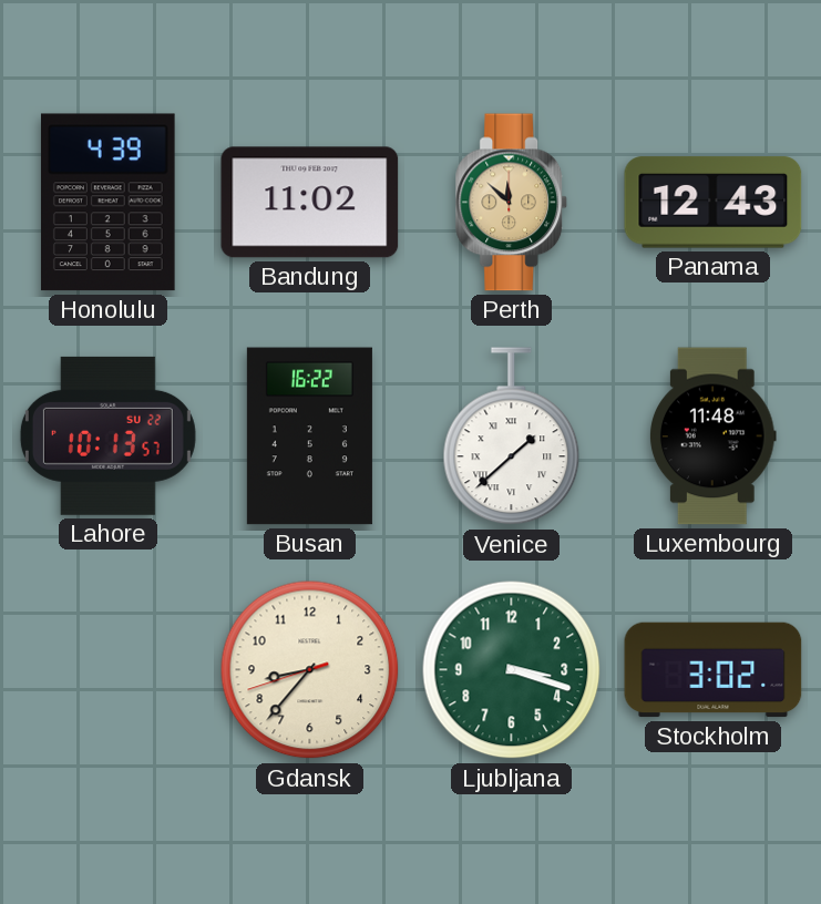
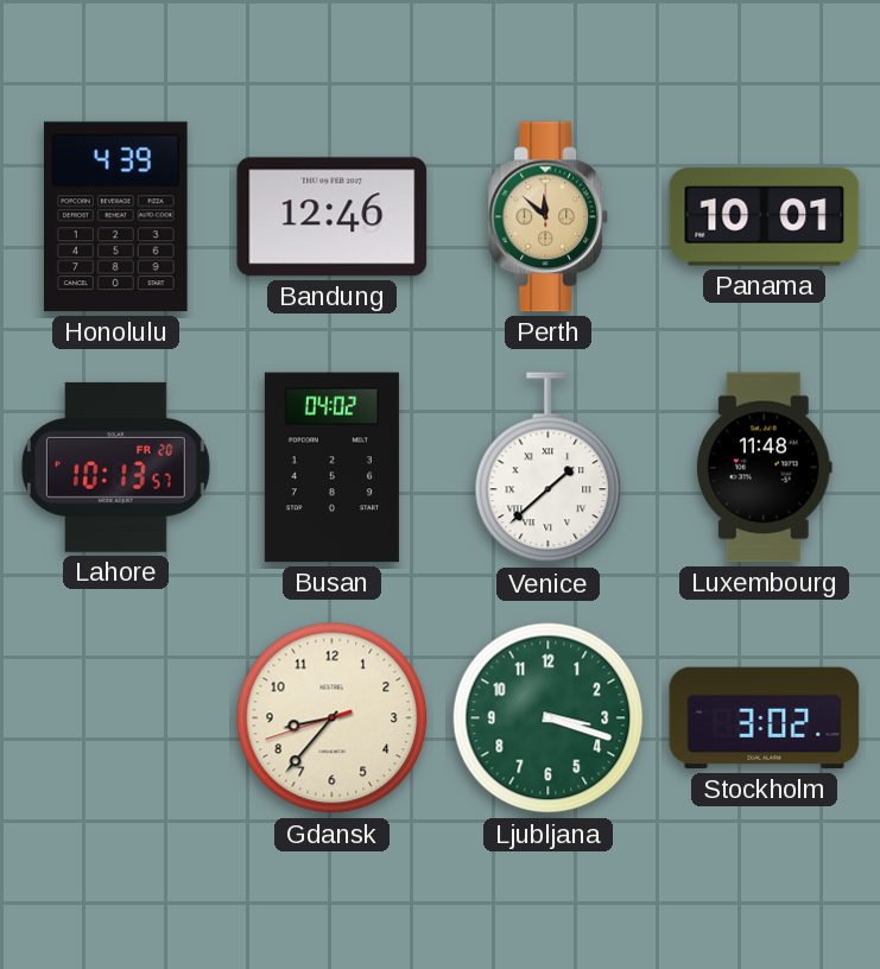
Bandung: 11:02 -> 12:46 (333, 217)
Panama: 12:43 -> 10:01 (765, 217)
Lahore date: SU 22 -> FR 20 (115, 467)
Busan: 16:22 -> 04:02 (331, 468)
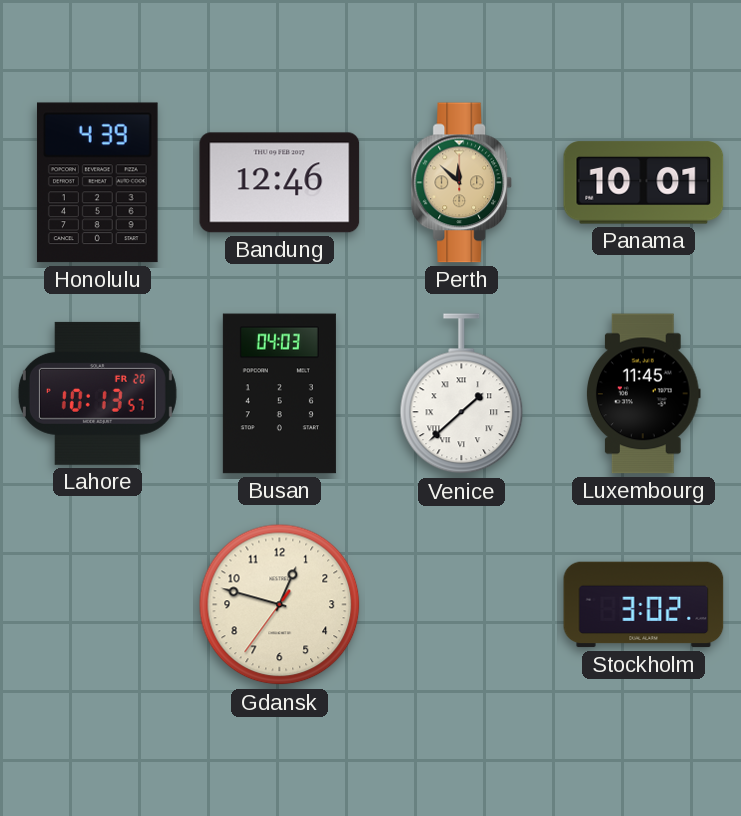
Busan: 04:02 -> 04:03 (279, 394)
Luxembourg: 11:48 -> 11:45 (643, 394)
Gdansk: 8:36 -> 12:47 (280, 605)
Ljubljana: 3:18 -> none (549, 718)
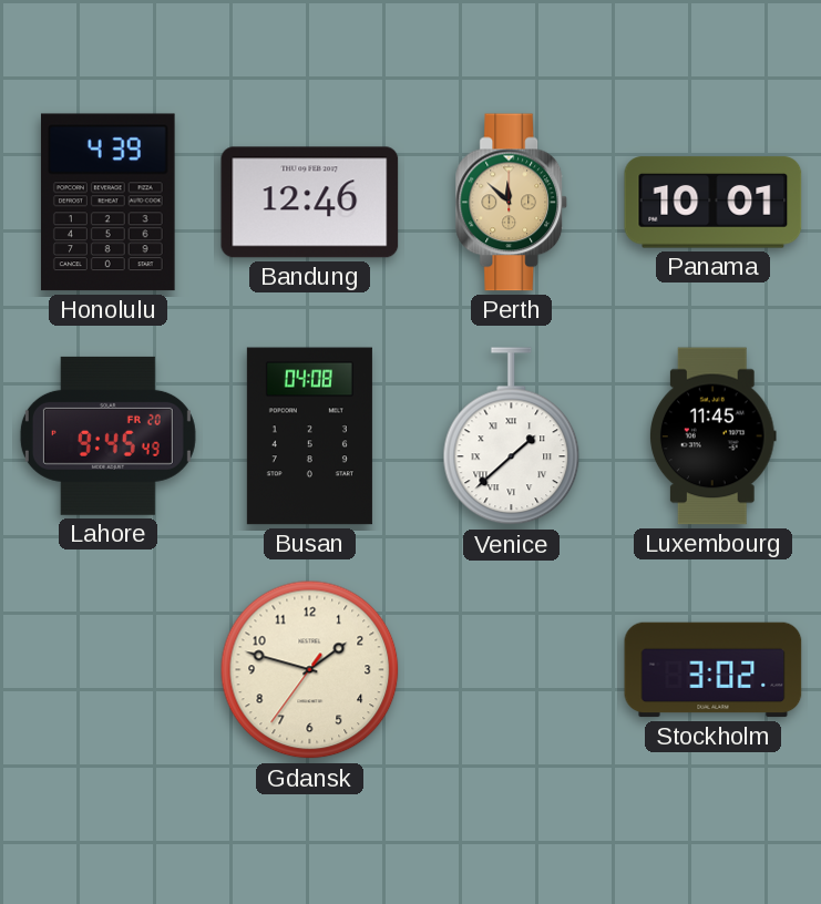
Lahore: 10:13 -> 9:45 (107, 435)
Busan: 04:03 -> 04:08 (309, 436)
Gdansk: 12:47 -> 1:47 (310, 670)
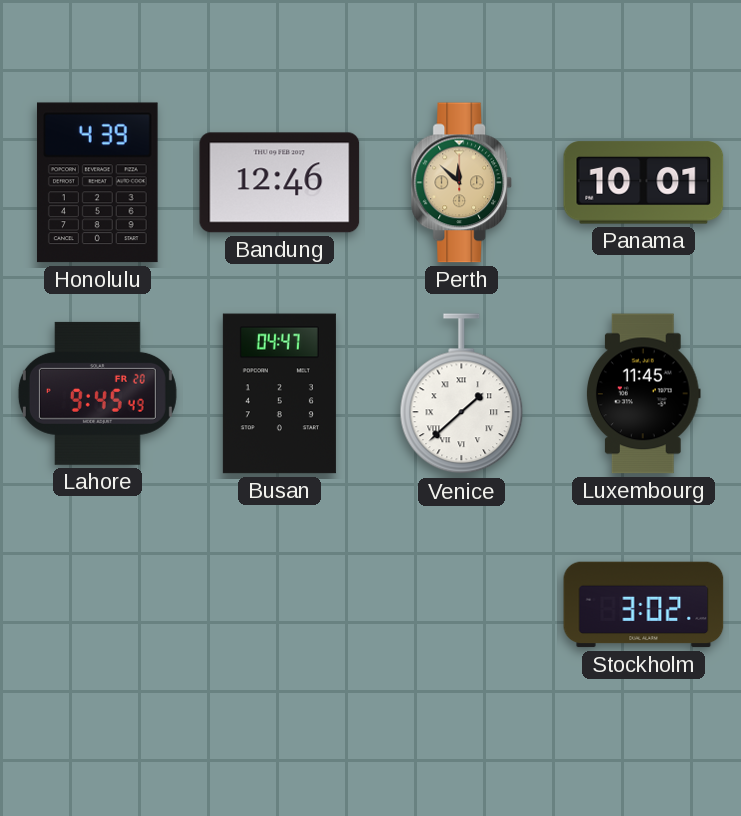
Busan: 04:08 -> 04:47 (279, 394)
Gdansk: 1:47 -> none (310, 670)
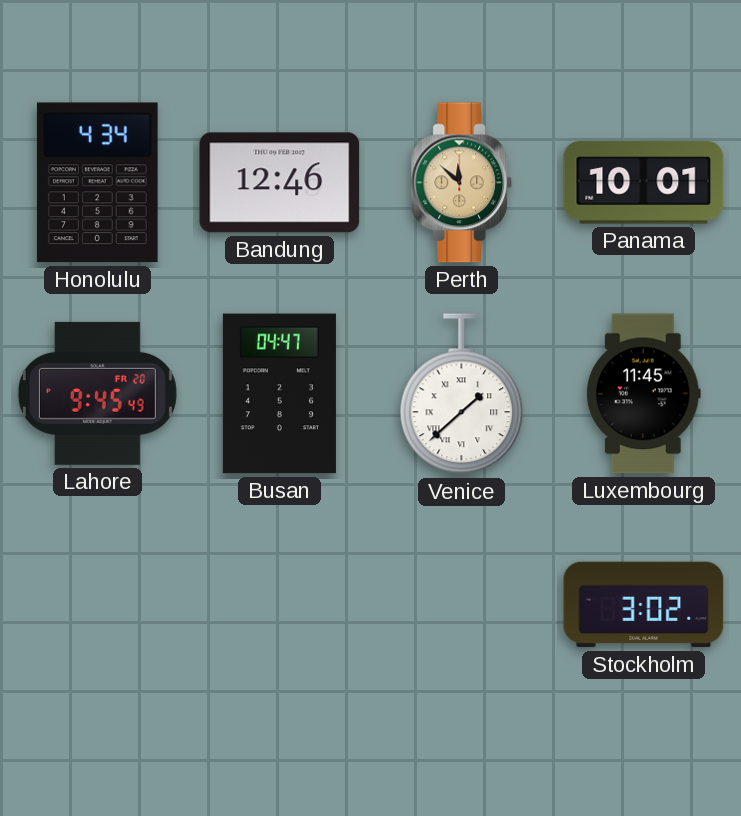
Honolulu: 4:39 -> 4:34 (97, 183)
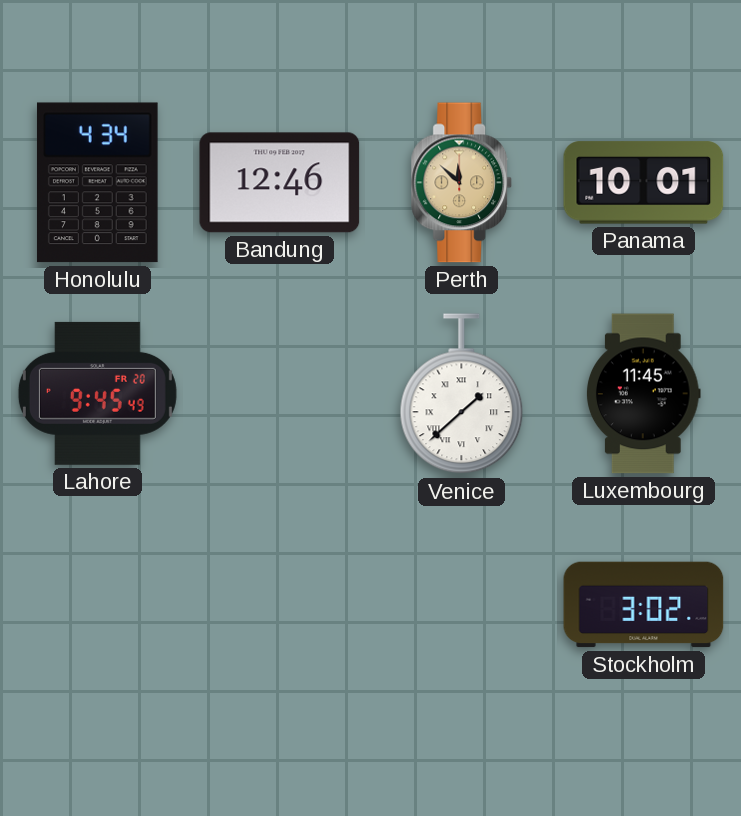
Busan: 04:47 -> none (279, 394)
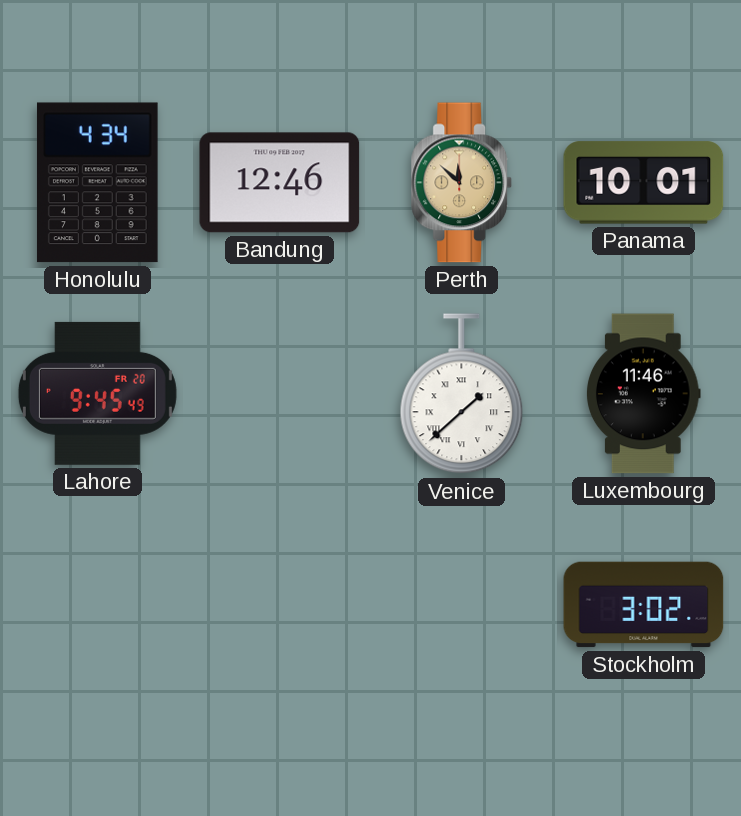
Luxembourg: 11:45 -> 11:46 (643, 394)
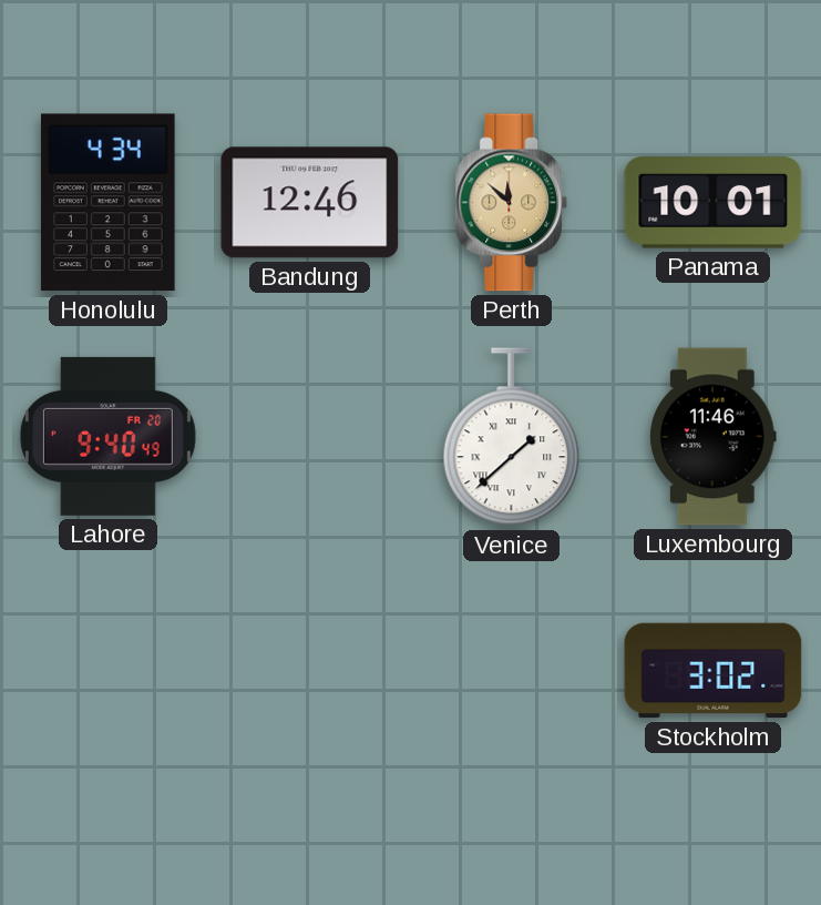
Lahore: 9:45 -> 9:40 (107, 436)
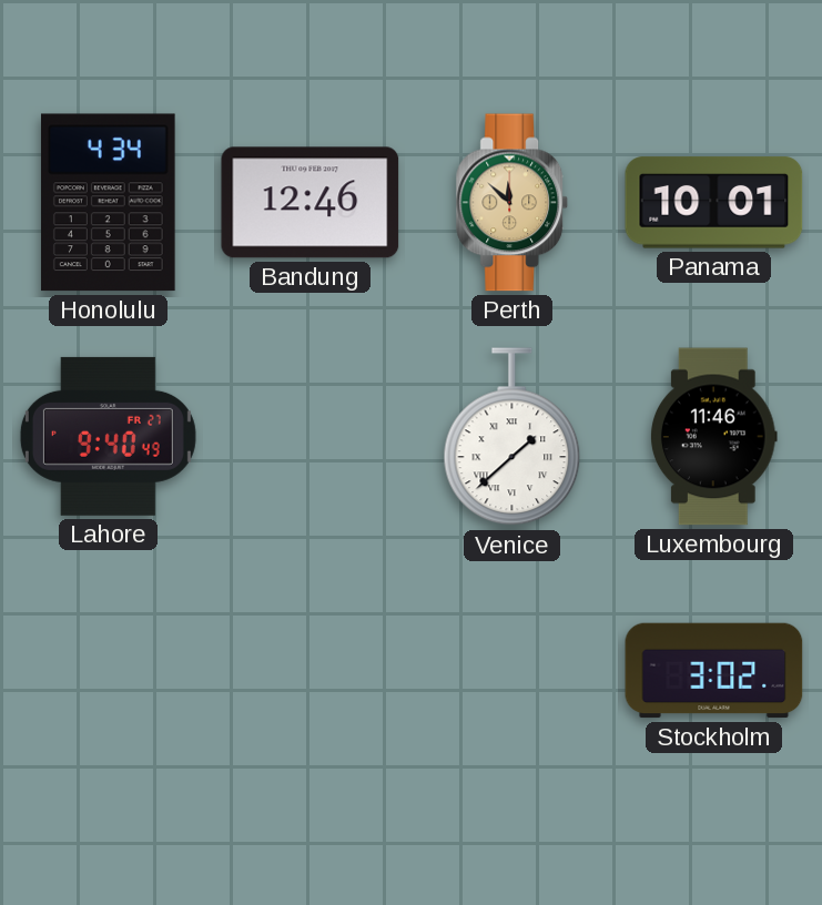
Lahore date: FR 20 -> FR 27 (108, 436)
